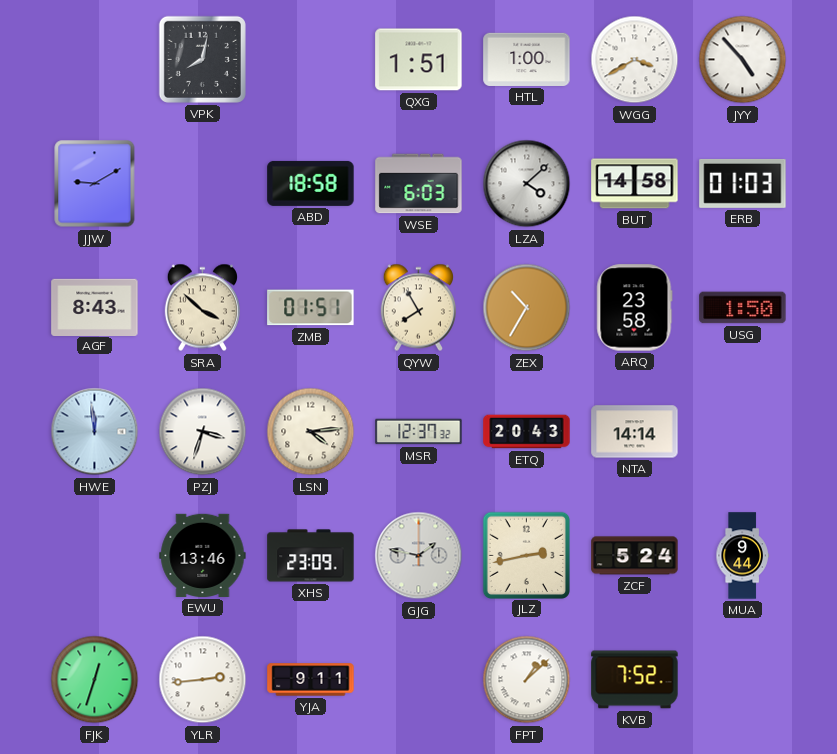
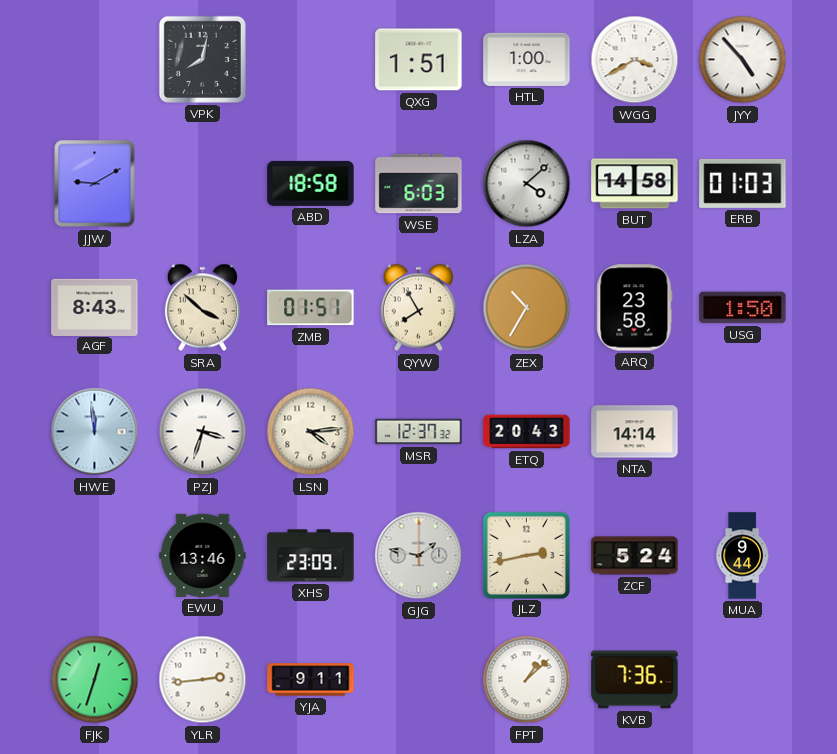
KVB: 7:52 -> 7:36 (635, 680)
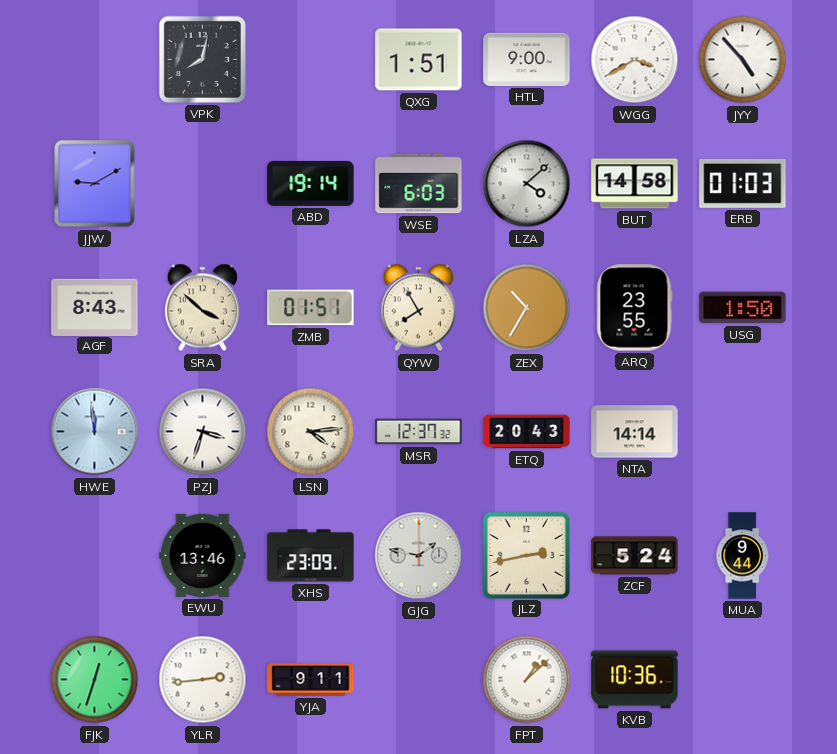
HTL: 1:00 -> 9:00 (527, 59)
ABD: 18:58 -> 19:14 (311, 183)
ARQ: 23:58 -> 23:55 (635, 308)
KVB: 7:36 -> 10:36 (635, 680)
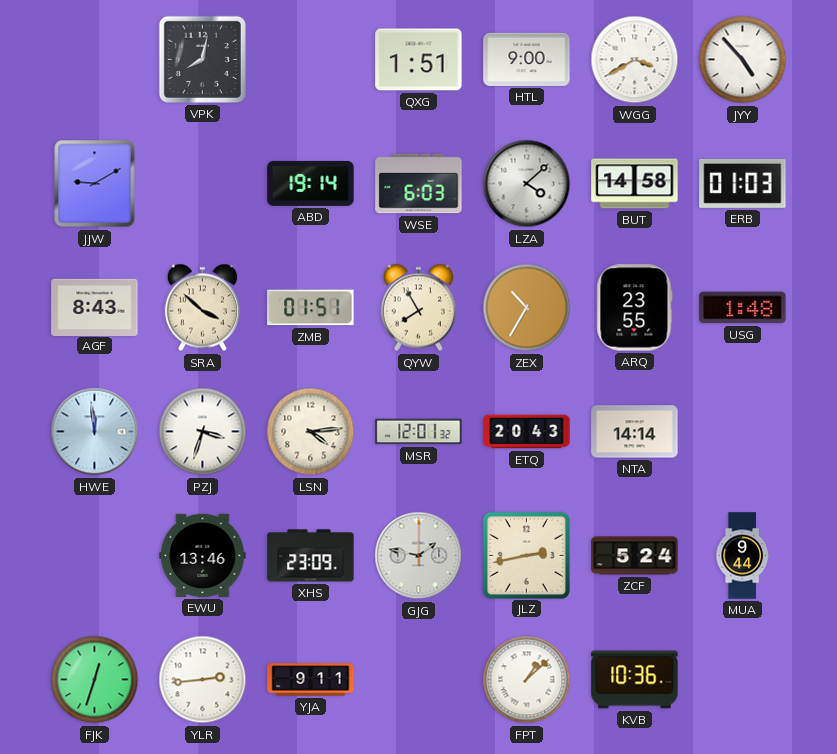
USG: 1:50 -> 1:48 (743, 308)
MSR: 12:37 -> 12:01 (419, 432)
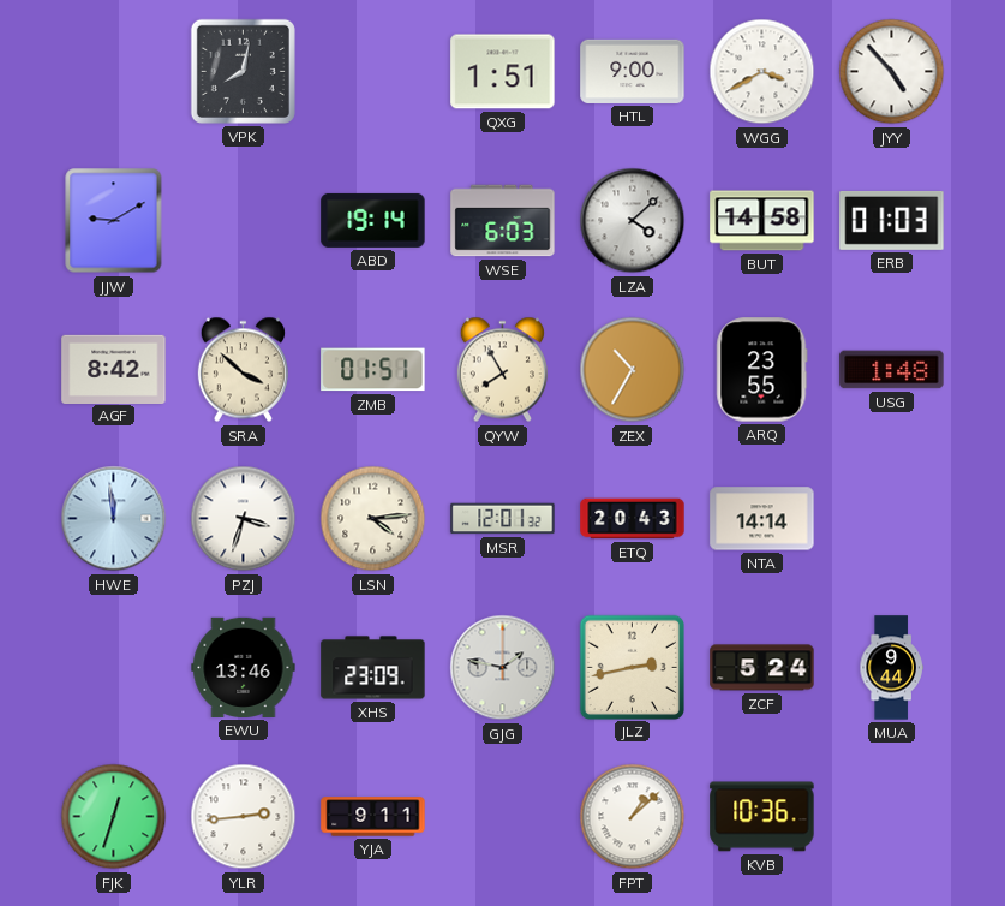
AGF: 8:43 -> 8:42 (114, 369)
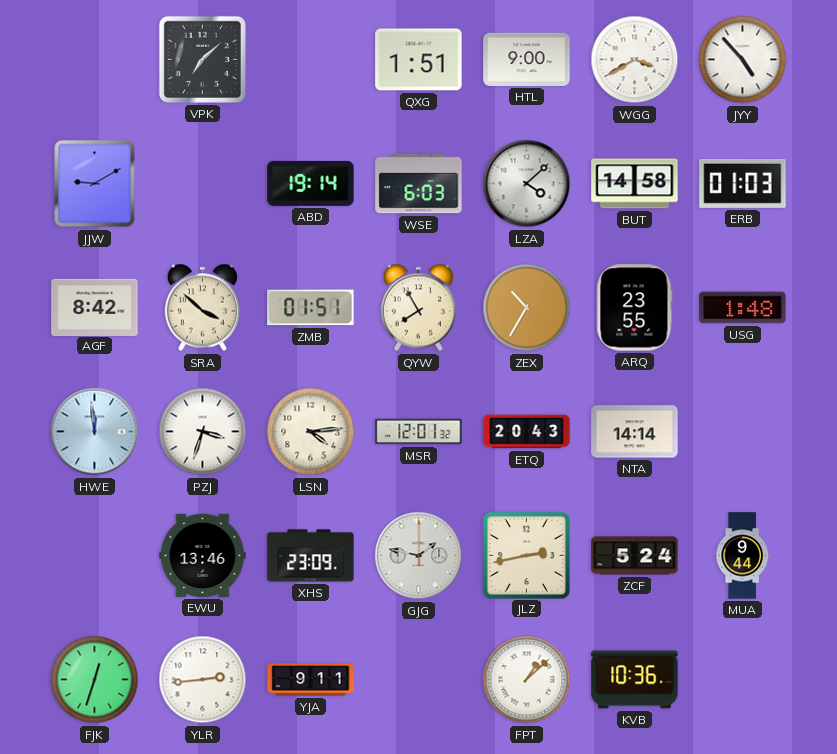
VPK: 8:02 -> 7:08 (202, 59)
